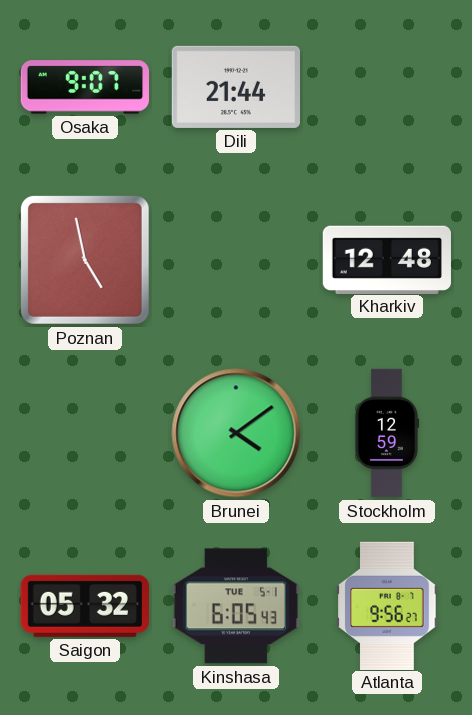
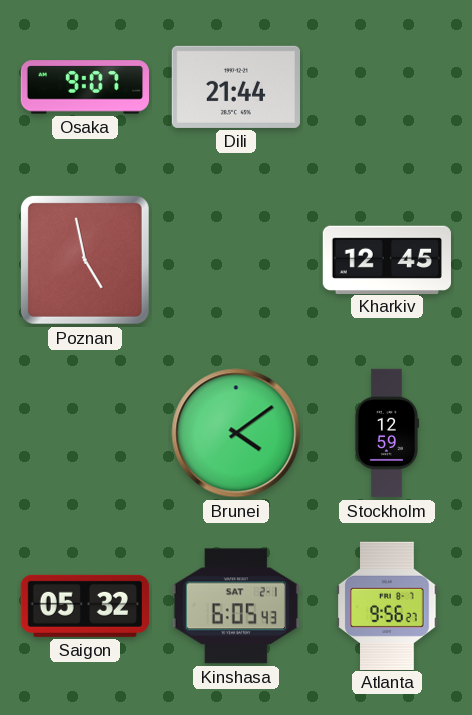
Kharkiv: 12:48 -> 12:45 (387, 259)
Kinshasa date: TUE 5-1 -> SAT 2-1 (236, 606)
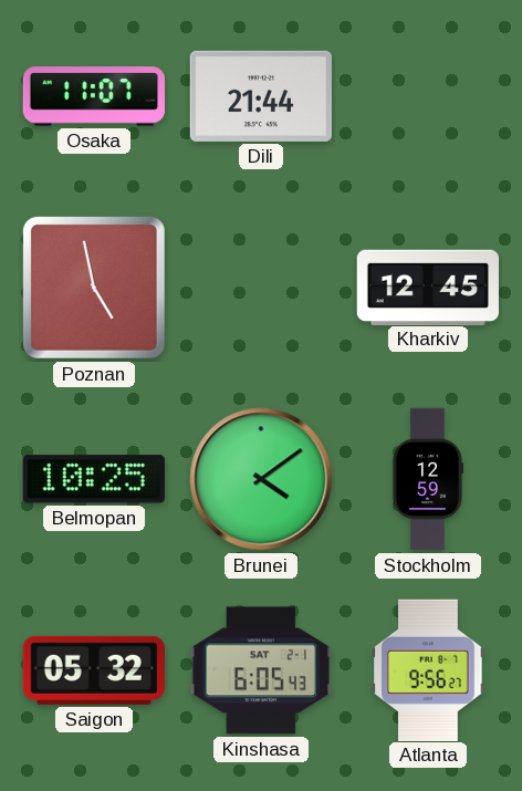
Osaka: 9:07 -> 11:07 (93, 96)
Belmopan: none -> 10:25 (94, 479)
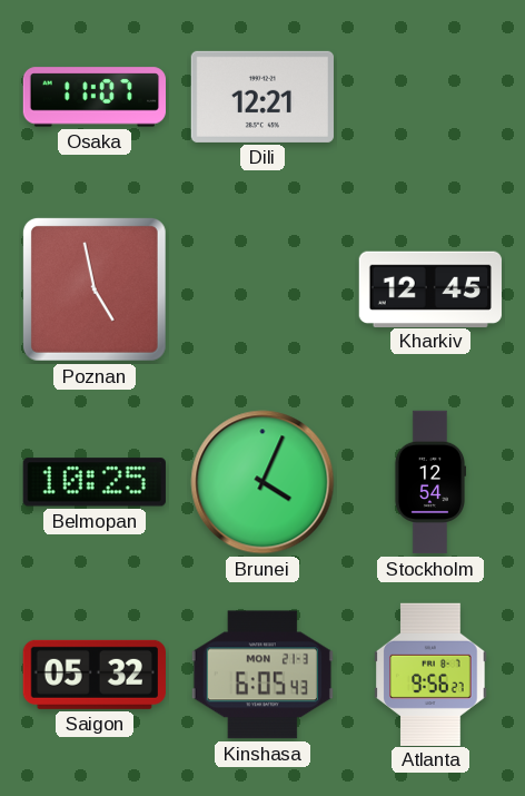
Dili: 21:44 -> 12:21 (262, 97)
Brunei: 4:09 -> 4:04 (262, 482)
Stockholm: 12:59 -> 12:54 (430, 482)
Kinshasa date: SAT 2-1 -> MON 21-3 (262, 675)
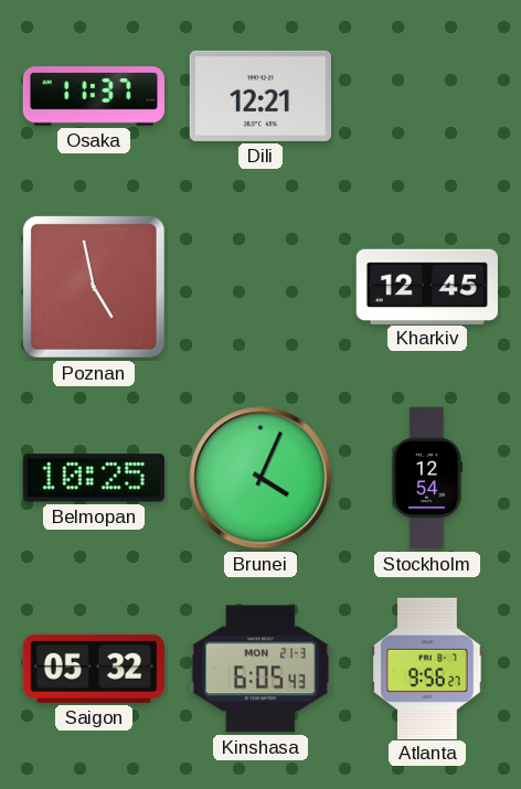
Osaka: 11:07 -> 11:37 (93, 96)
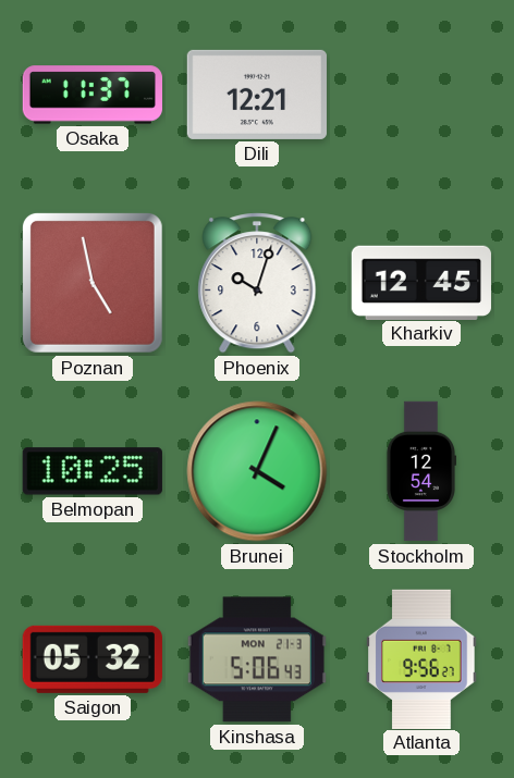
Phoenix: none -> 10:03 (257, 283)
Kinshasa: 6:05 -> 5:06 (257, 659)
